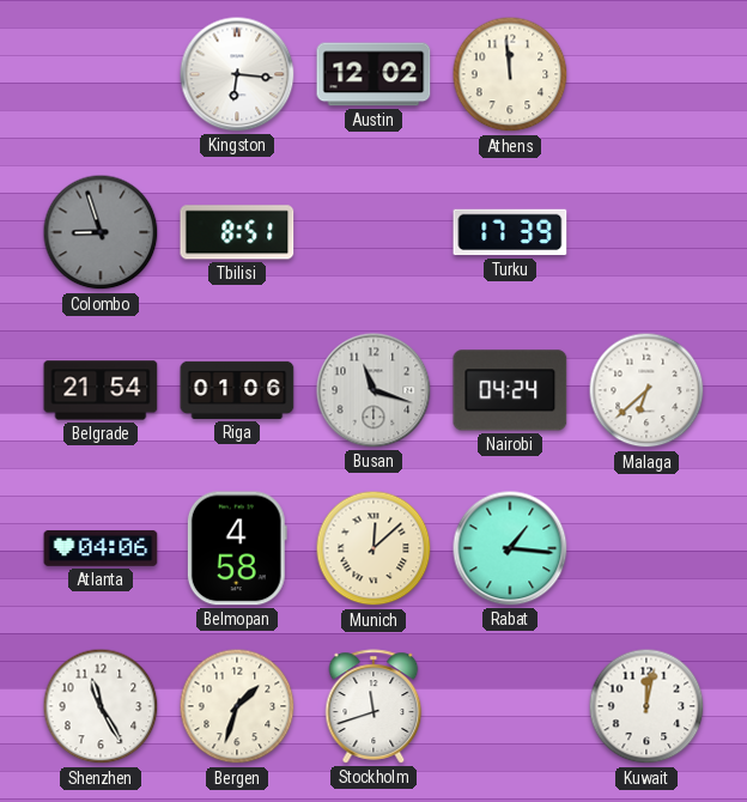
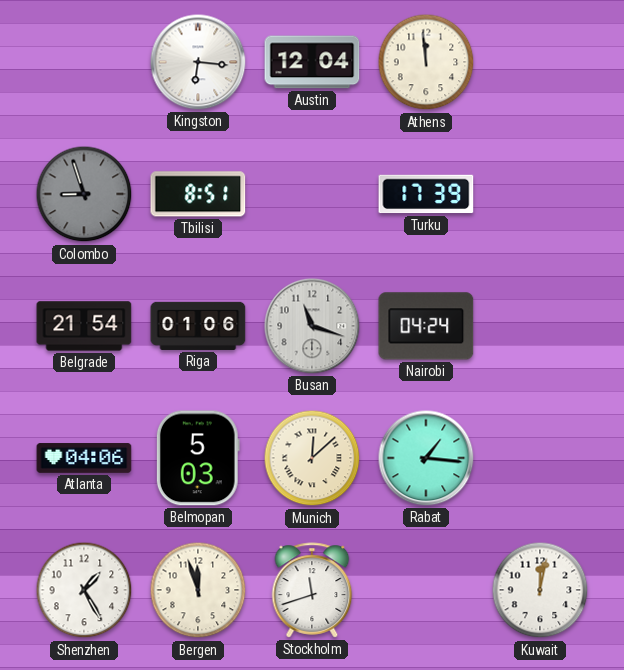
Austin: 12:02 -> 12:04 (312, 62)
Malaga: 6:38 -> none (646, 390)
Belmopan: 4:58 -> 5:03 (198, 458)
Shenzhen: 11:25 -> 1:25 (84, 590)
Bergen: 1:33 -> 11:57 (198, 590)
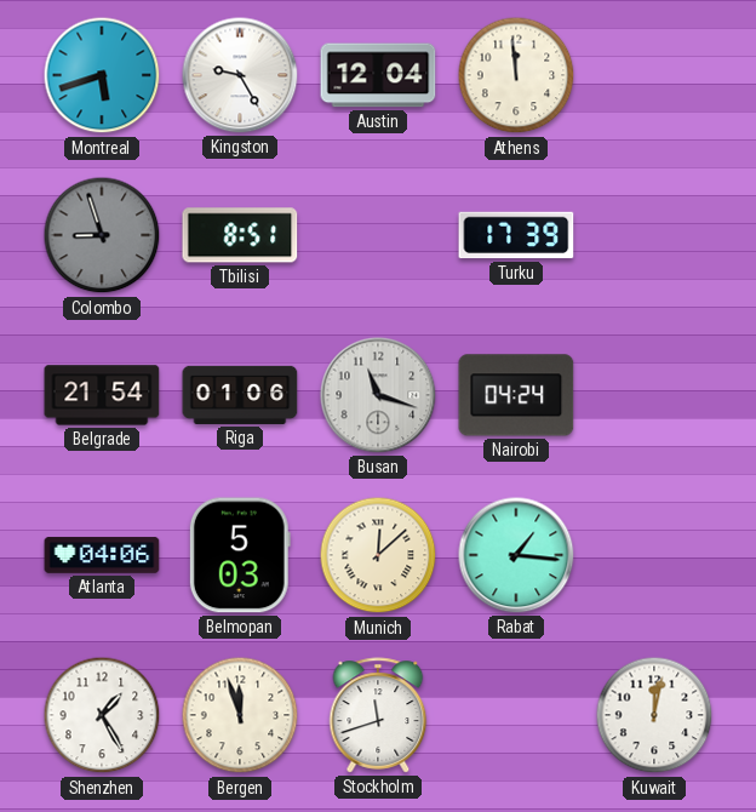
Montreal: none -> 5:42 (102, 75)
Kingston: 6:16 -> 9:25 (240, 75)
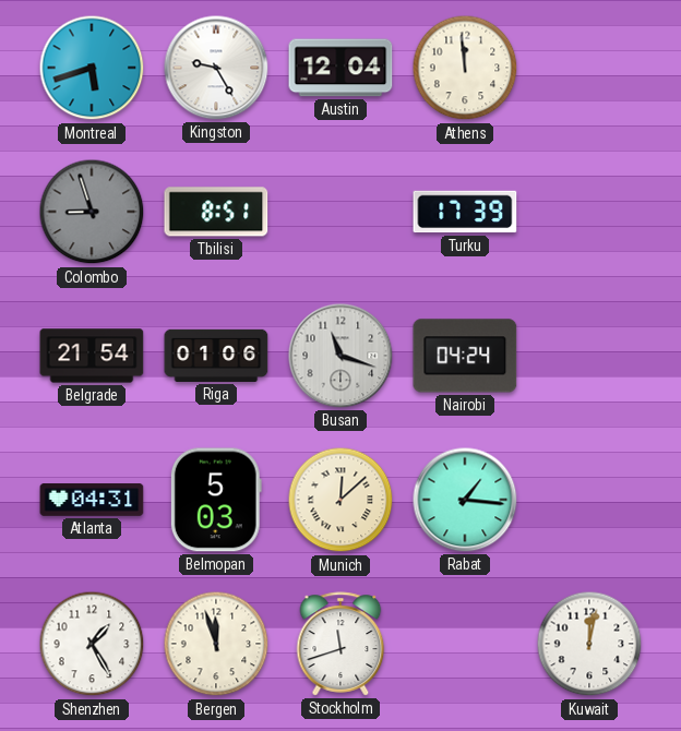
Atlanta: 04:06 -> 04:31 (92, 500)
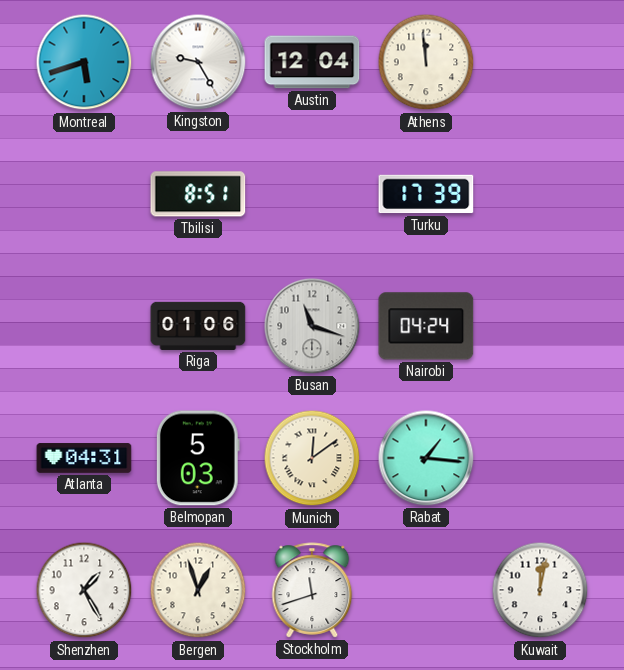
Colombo: 8:57 -> none (92, 212)
Belgrade: 21:54 -> none (92, 356)
Munich: 12:08 -> 12:09 (312, 458)
Bergen: 11:57 -> 12:57 (198, 590)
